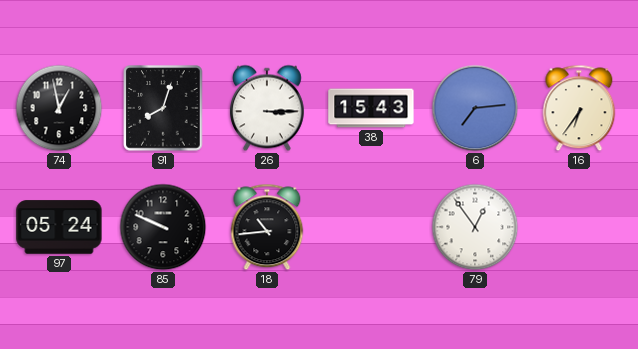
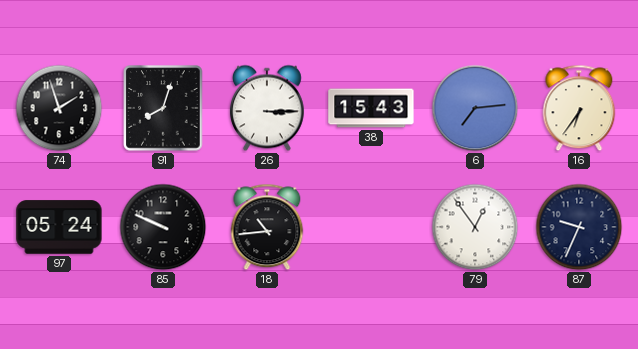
74: 12:58 -> 1:57 (59, 108)
87: none -> 9:34 (579, 227)
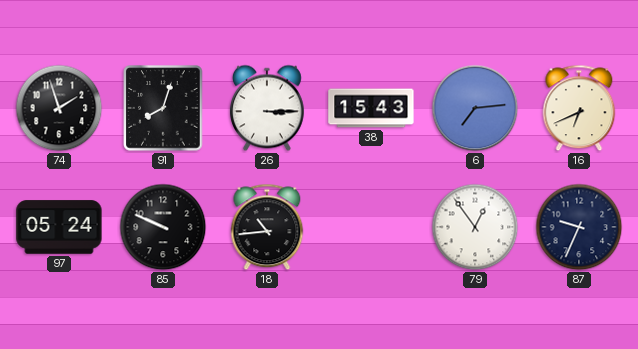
16: 6:36 -> 6:41 (579, 108)
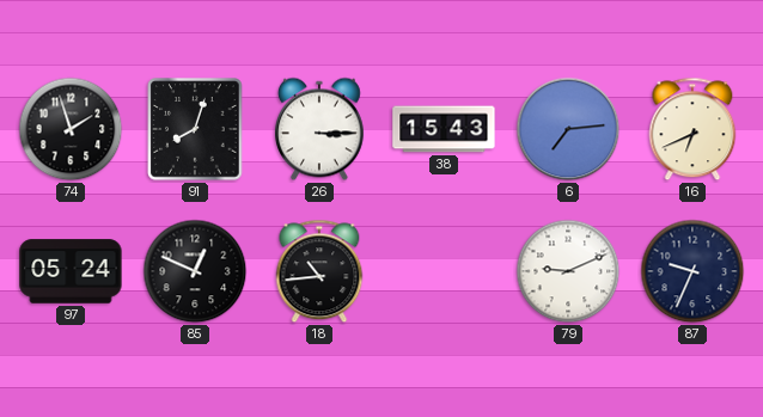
85: 9:49 -> 12:49 (195, 271)
79: 12:54 -> 9:11 (568, 271)
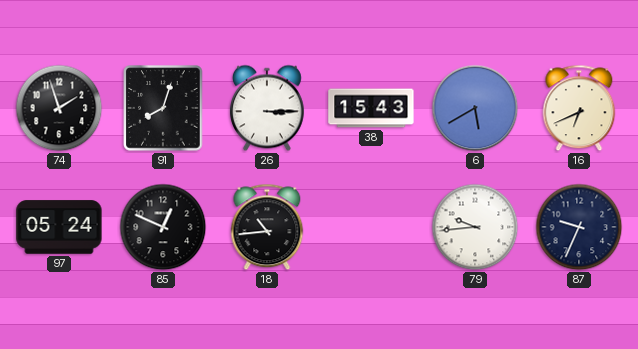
6: 7:14 -> 5:40 (475, 108)
79: 9:11 -> 9:44 (475, 227)
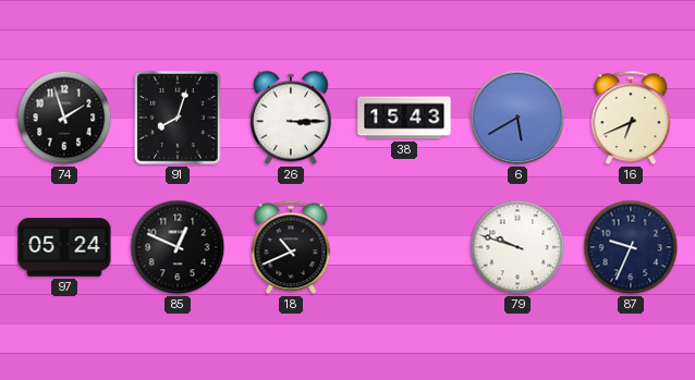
18: 10:44 -> 10:41 (291, 247)
79: 9:44 -> 9:48 (517, 247)
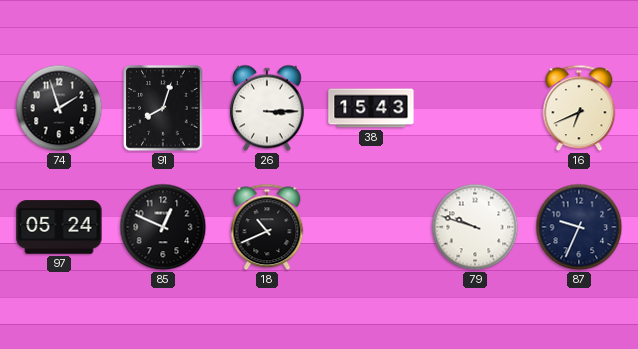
6: 5:40 -> none (517, 118)
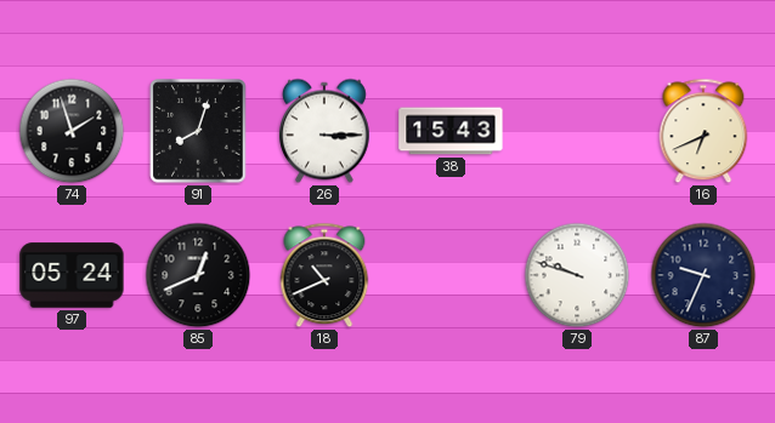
85: 12:49 -> 12:41 (198, 275)
